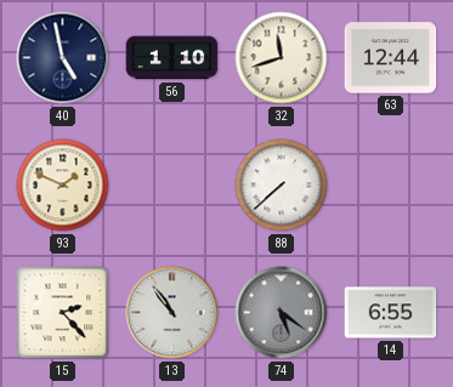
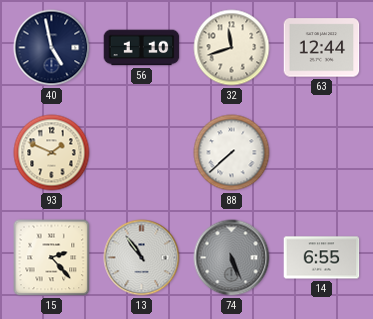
74: 5:21 -> 5:26 (232, 258)
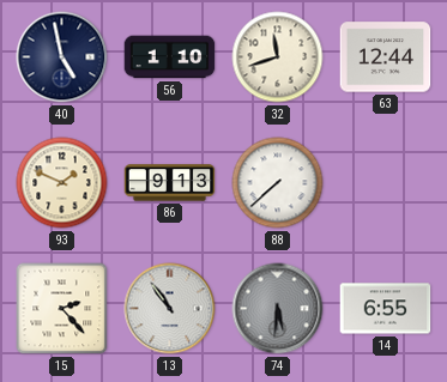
86: none -> 9:13 (170, 183)
74: 5:26 -> 5:31 (278, 309)
